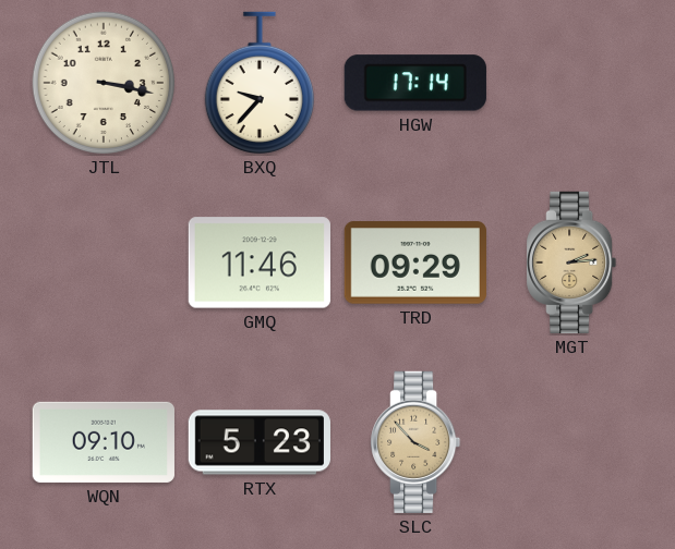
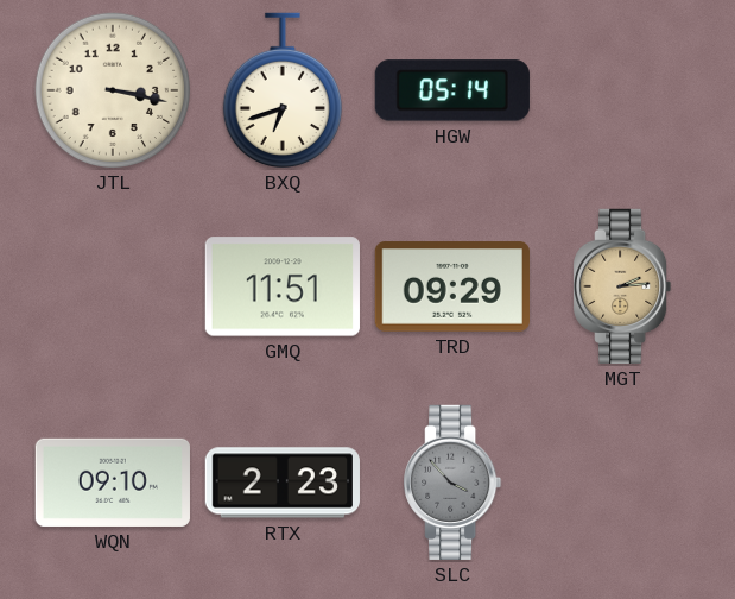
BXQ: 9:37 -> 6:42 (283, 90)
HGW: 17:14 -> 05:14 (452, 90)
GMQ: 11:46 -> 11:51 (283, 286)
RTX: 5:23 -> 2:23 (283, 483)
SLC dial: champagne -> grey (452, 483)
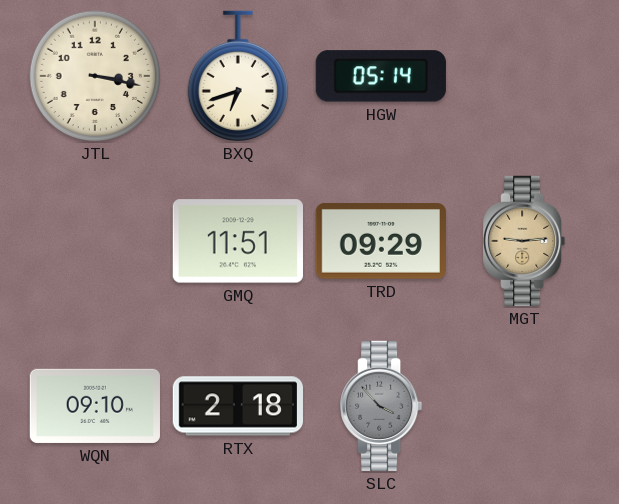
MGT: 2:14 -> 9:14 (524, 241)
RTX: 2:23 -> 2:18 (238, 406)
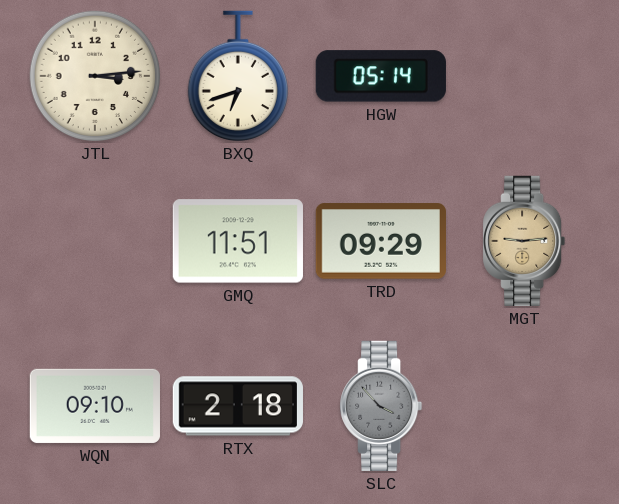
JTL: 3:17 -> 3:14 (95, 76)
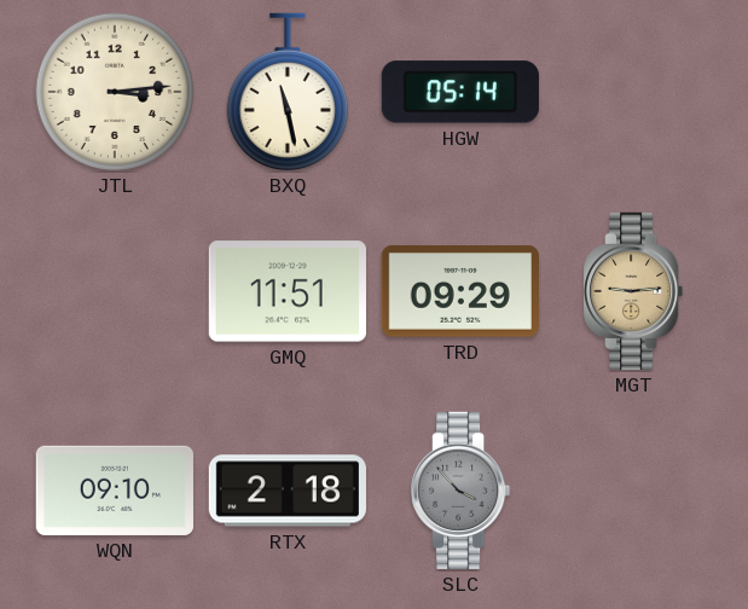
BXQ: 6:42 -> 11:28 (288, 92)
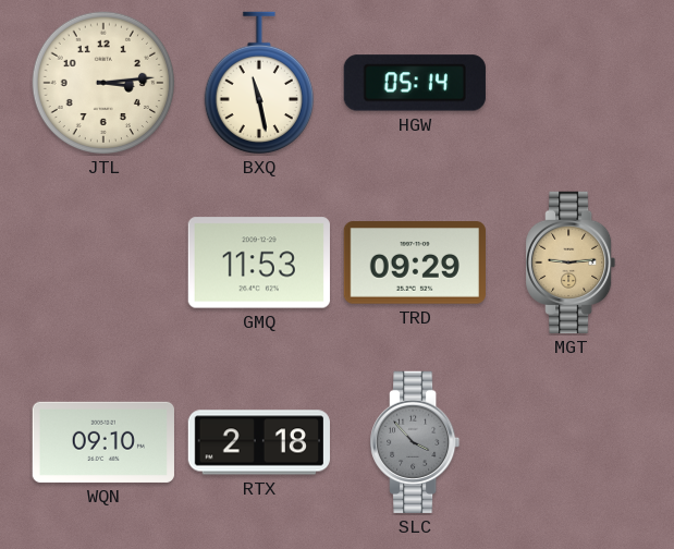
GMQ: 11:51 -> 11:53 (259, 263)
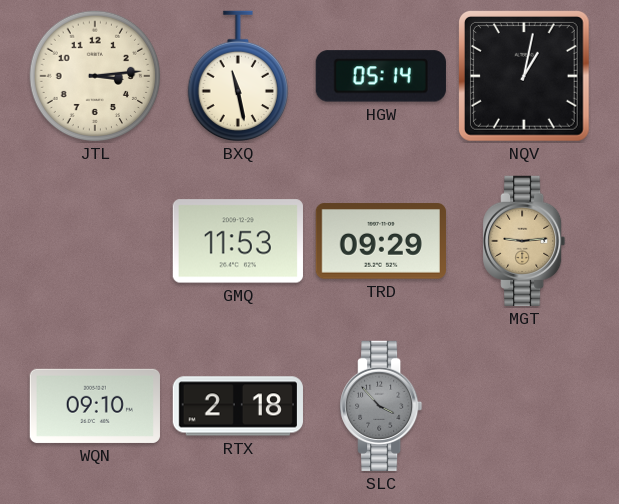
NQV: none -> 1:02 (524, 76)
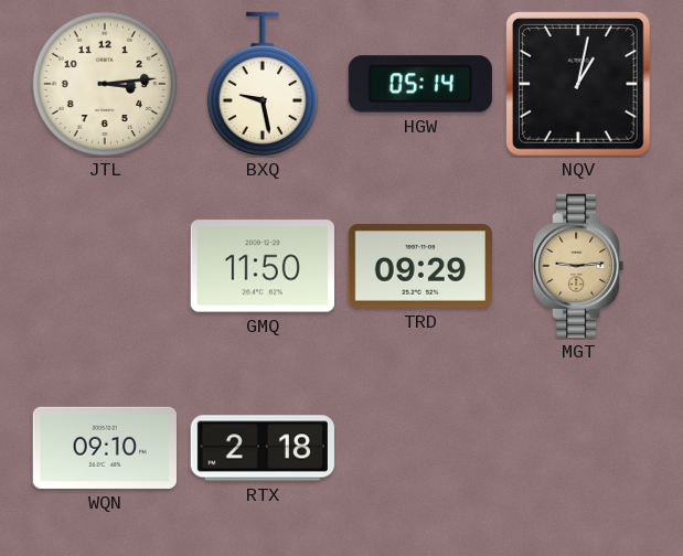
BXQ: 11:28 -> 9:28 (263, 84)
GMQ: 11:53 -> 11:50 (263, 266)
SLC: 3:53 -> none (381, 406)
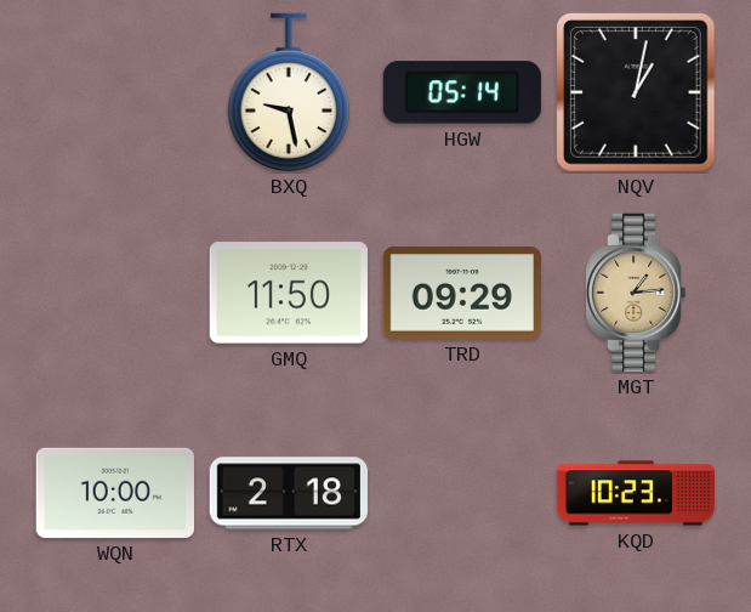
JTL: 3:14 -> none (105, 84)
MGT: 9:14 -> 1:14 (636, 293)
WQN: 09:10 -> 10:00 (115, 493)
KQD: none -> 10:23 (635, 493)
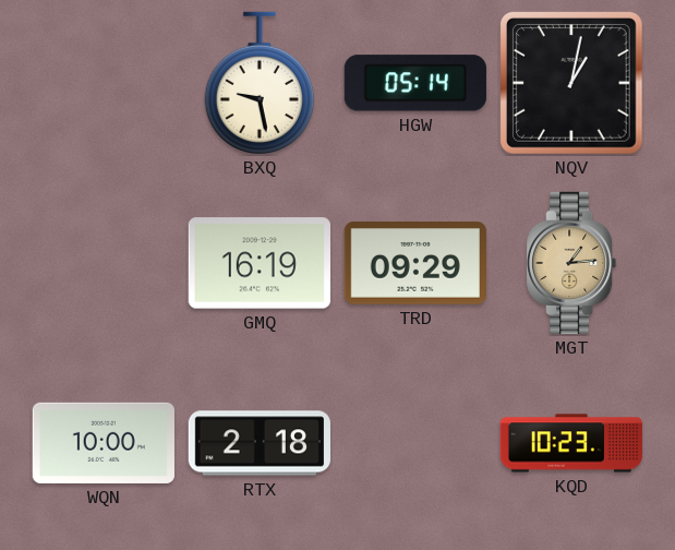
GMQ: 11:50 -> 16:19 (260, 263)
